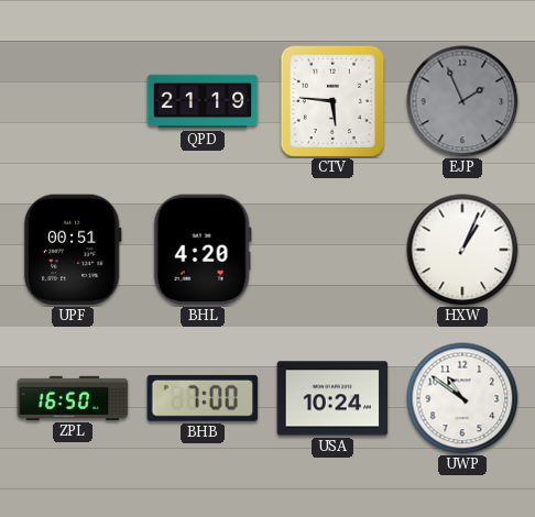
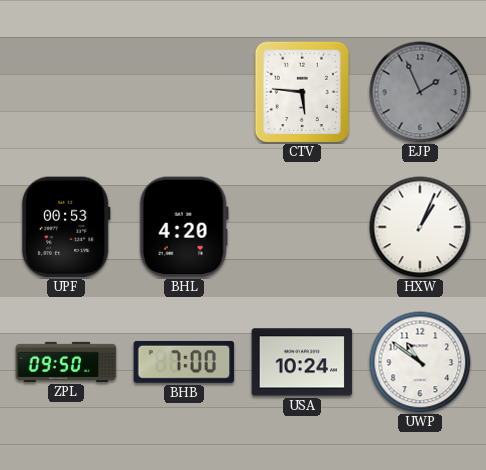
QPD: 21:19 -> none (203, 101)
UPF: 00:51 -> 00:53 (66, 227)
ZPL: 16:50 -> 09:50 (66, 362)
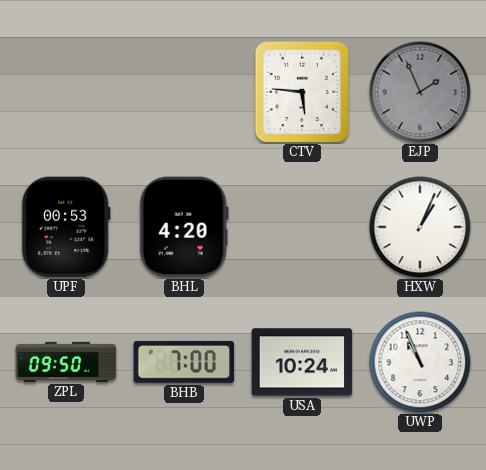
UWP: 10:51 -> 10:56 (420, 362)
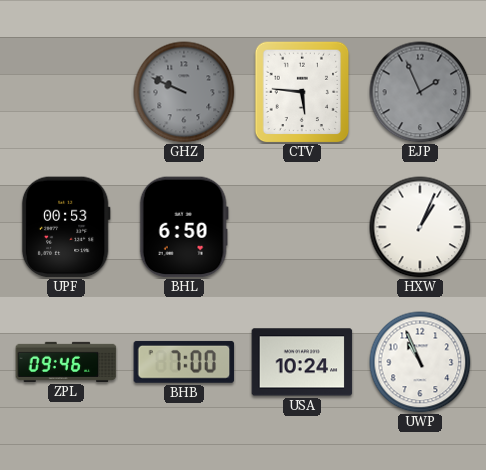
GHZ: none -> 9:49 (184, 92)
BHL: 4:20 -> 6:50 (184, 227)
ZPL: 09:50 -> 09:46 (66, 362)
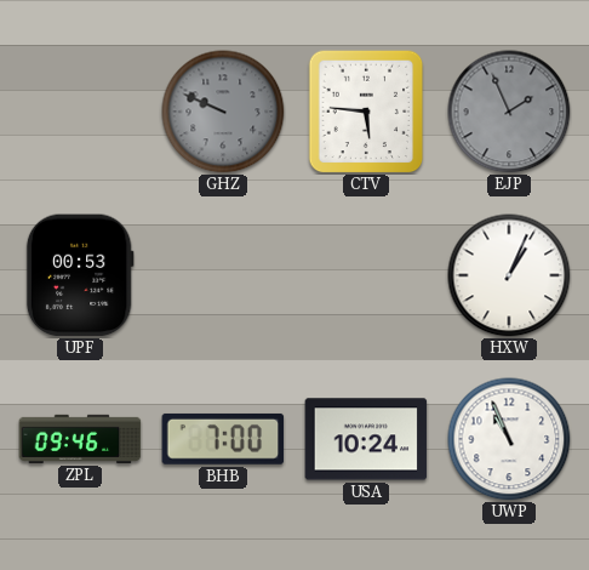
BHL: 6:50 -> none (184, 227)
